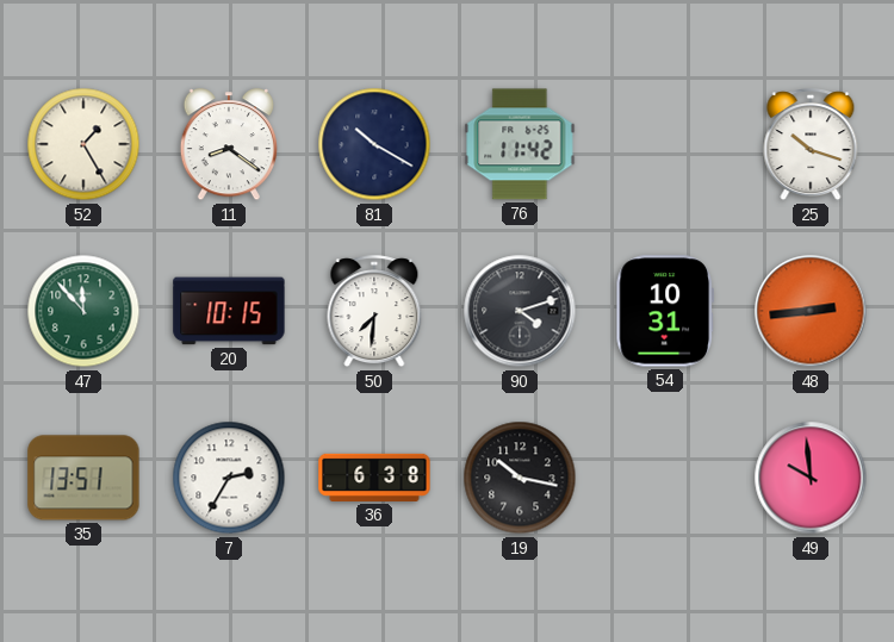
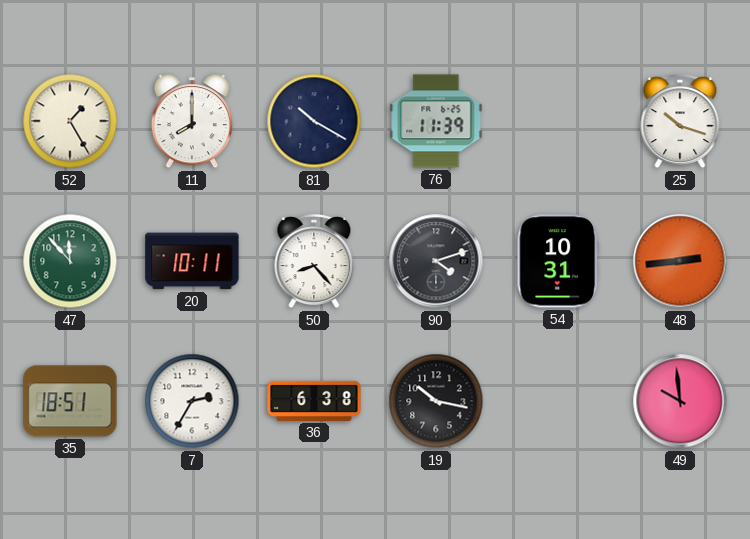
11: 8:21 -> 8:00 (191, 122)
76: 11:42 -> 11:39 (436, 121)
20: 10:15 -> 10:11 (192, 261)
50: 7:31 -> 8:23 (314, 262)
35: 13:51 -> 18:51 (70, 401)
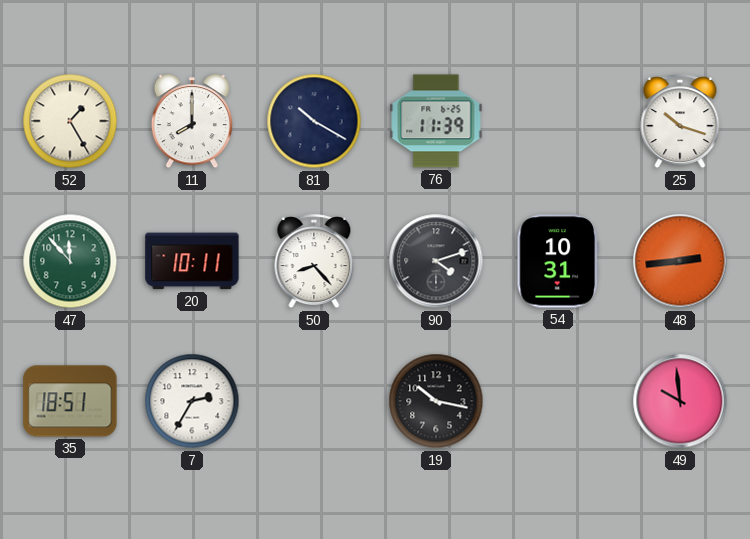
36: 6:38 -> none (314, 401)
